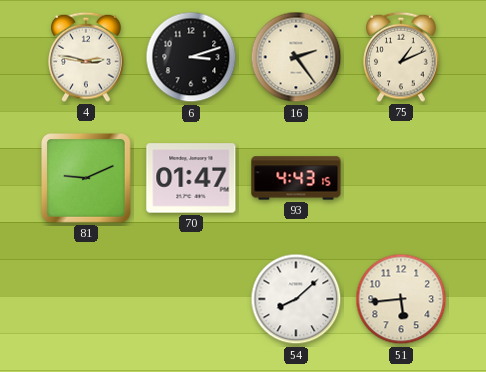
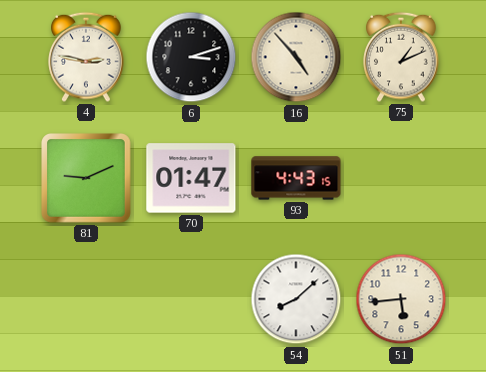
16: 2:24 -> 4:53 (296, 57)
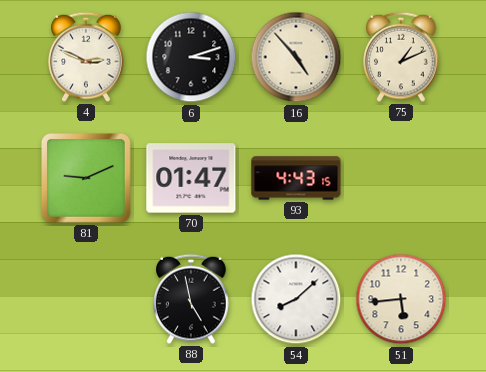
4: 2:47 -> 2:49 (86, 57)
88: none -> 4:58 (191, 299)
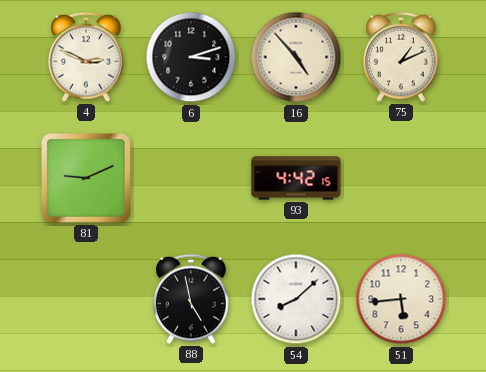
70: 01:47 -> none (191, 178)
93: 4:43 -> 4:42 (296, 178)
